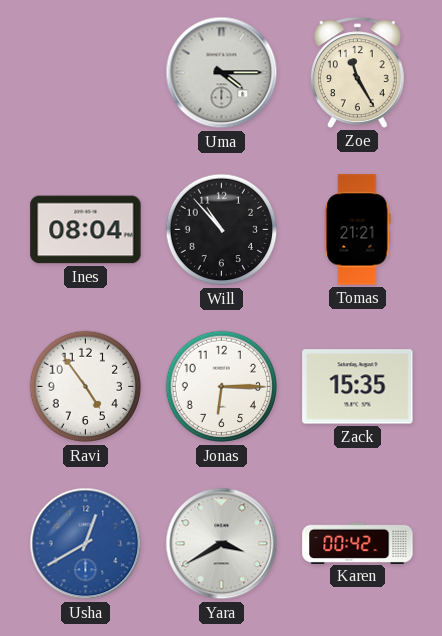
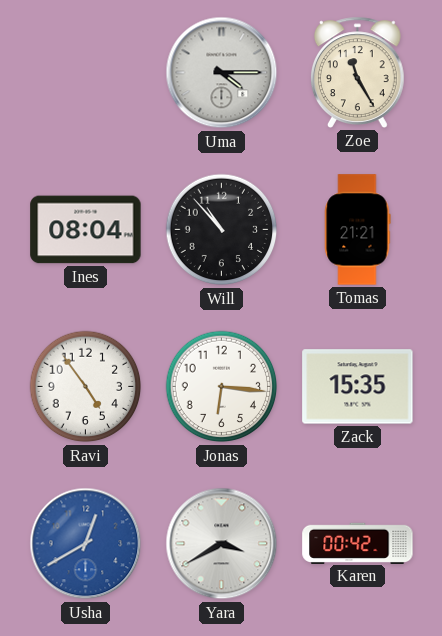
Jonas: 6:15 -> 6:16 (222, 387)
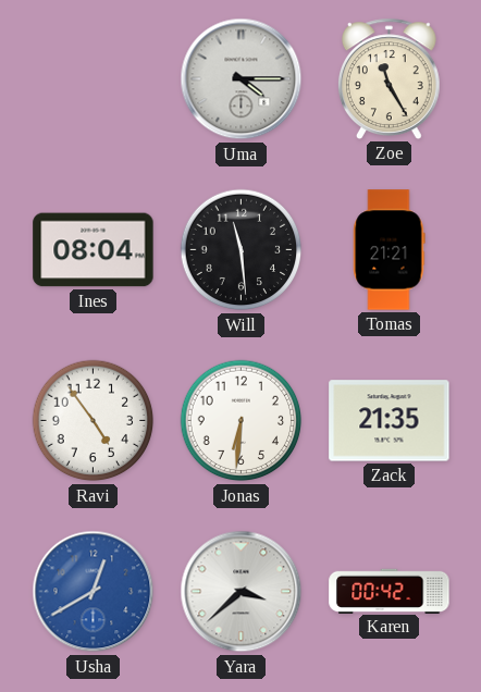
Will: 10:53 -> 11:29 (242, 250)
Jonas: 6:16 -> 6:31 (242, 421)
Zack: 15:35 -> 21:35 (390, 421)
Yara: 3:40 -> 3:38 (242, 592)
